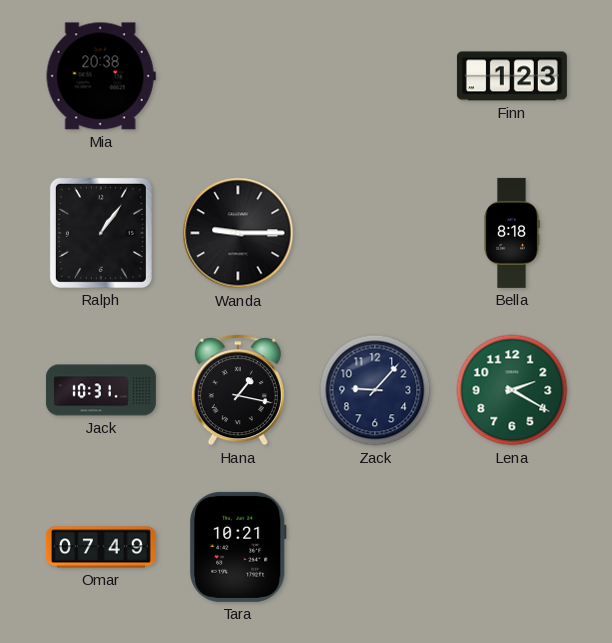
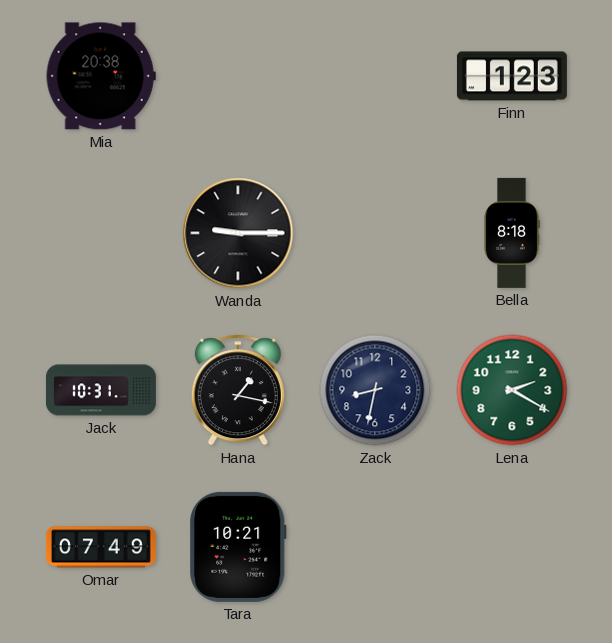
Ralph: 1:06 -> none (101, 233)
Zack: 9:07 -> 8:32 (375, 390)
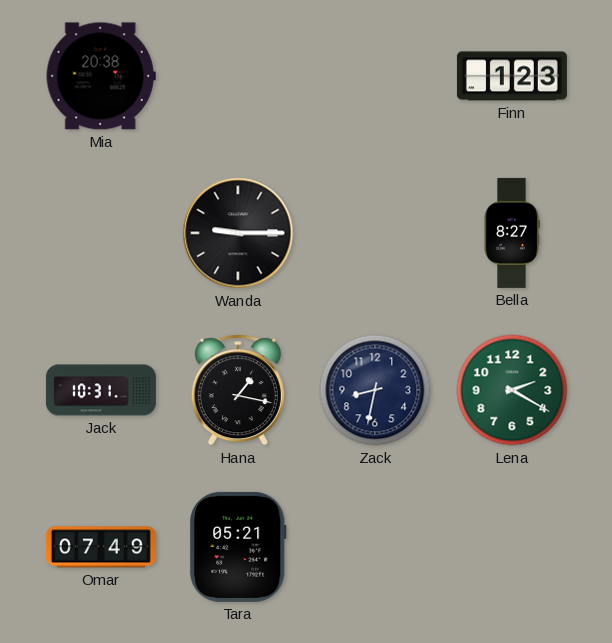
Bella: 8:18 -> 8:27 (512, 233)
Tara: 10:21 -> 05:21 (238, 547)
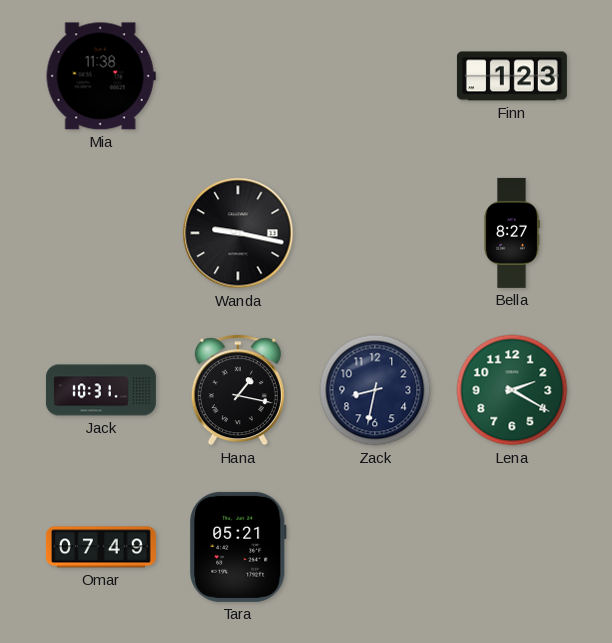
Mia: 20:38 -> 11:38 (101, 76)
Wanda: 9:15 -> 9:17 (238, 233)
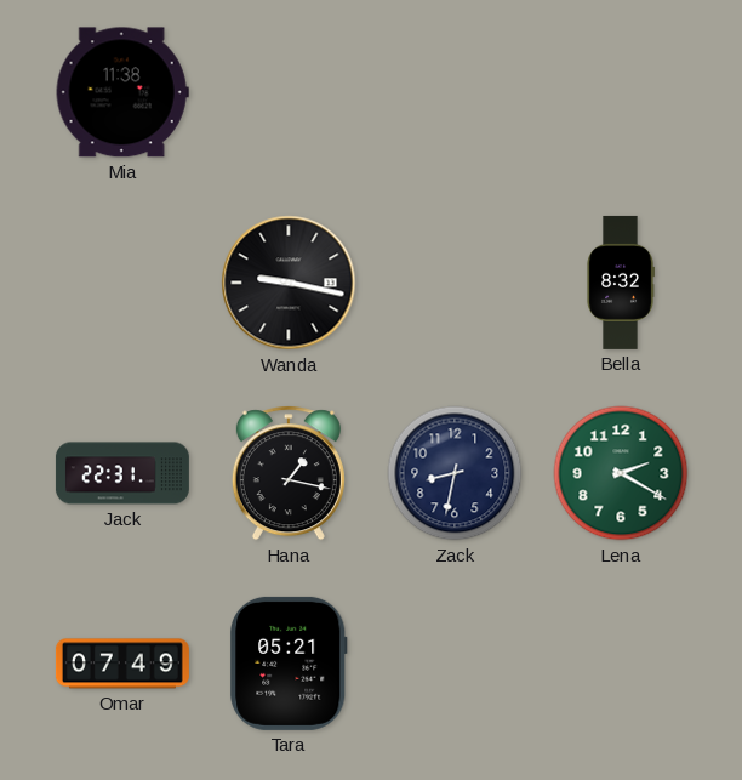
Finn: 1:23 -> none (512, 76)
Bella: 8:27 -> 8:32 (621, 283)
Jack: 10:31 -> 22:31 (122, 473)
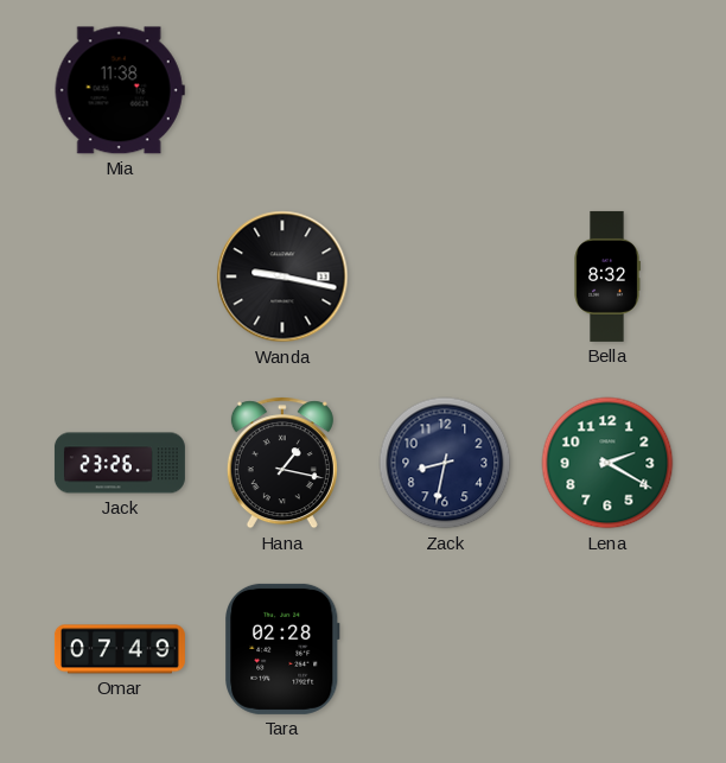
Jack: 22:31 -> 23:26 (120, 463)
Tara: 05:21 -> 02:28 (282, 649)
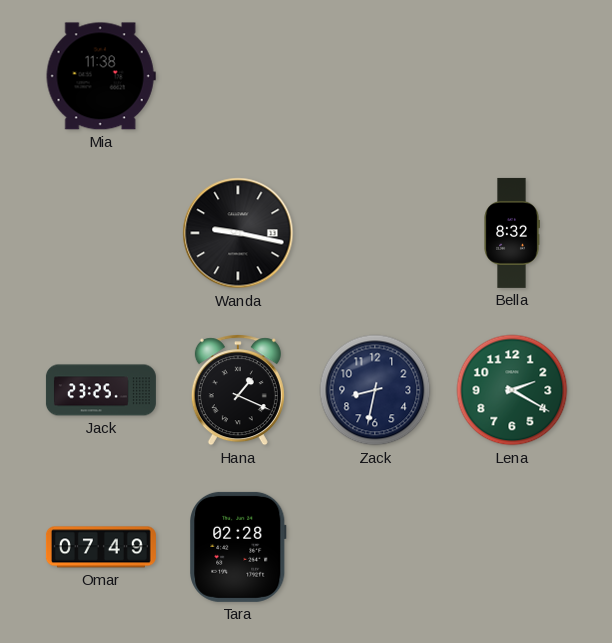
Jack: 23:26 -> 23:25 (101, 390)
Hana: 1:17 -> 1:19 (238, 390)
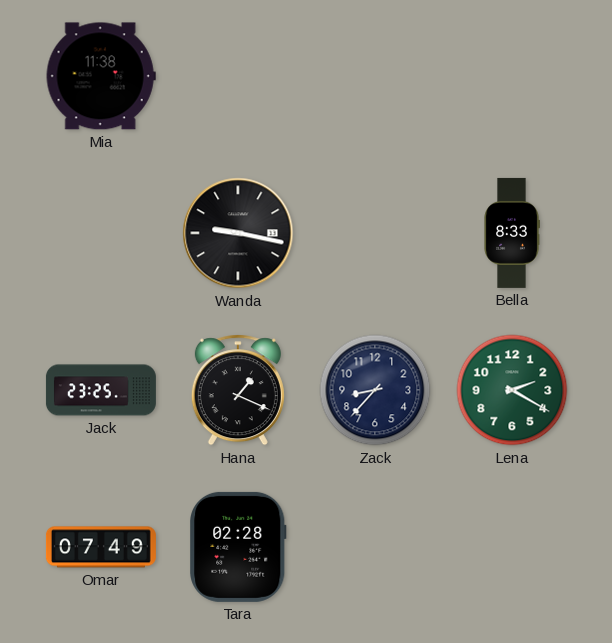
Bella: 8:32 -> 8:33 (512, 233)
Zack: 8:32 -> 8:37 (375, 390)
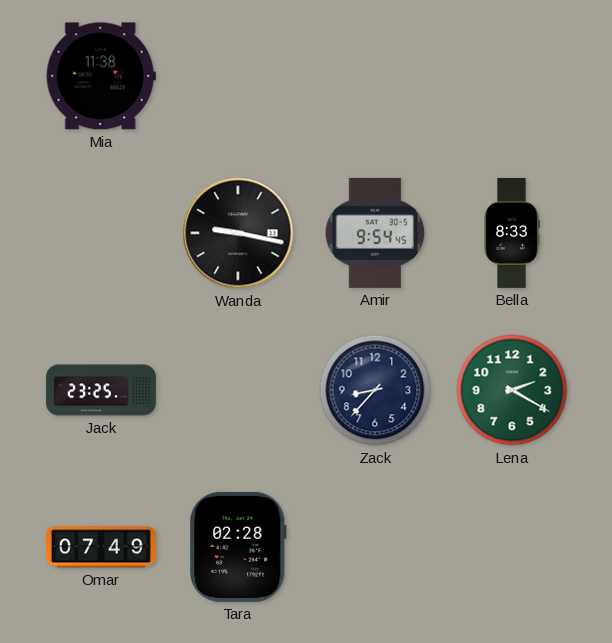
Amir: none -> 9:54 (375, 233)
Hana: 1:19 -> none (238, 390)
